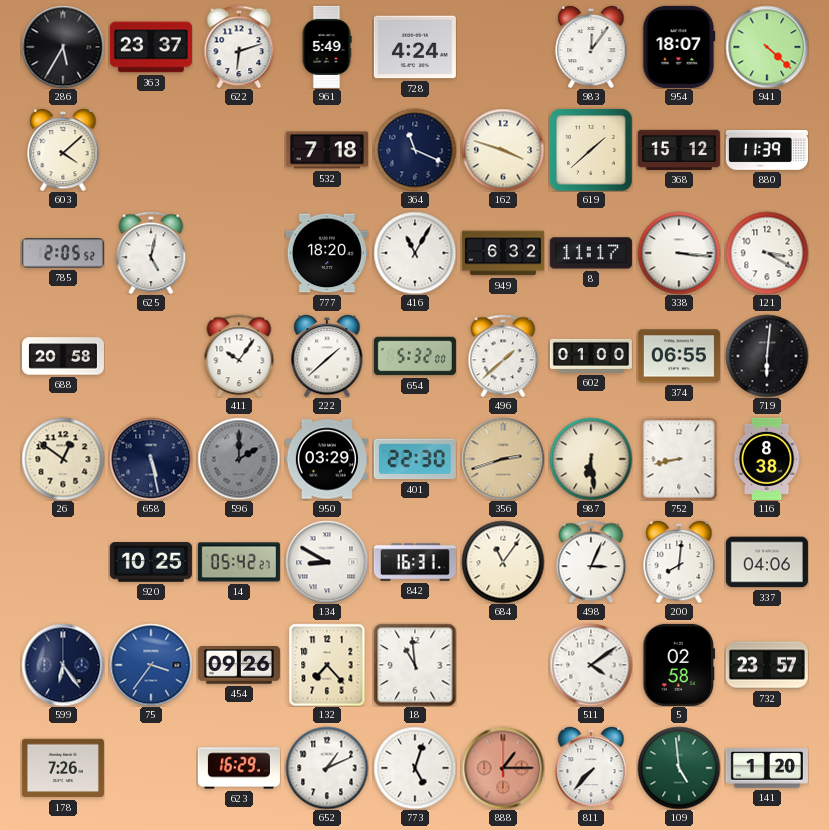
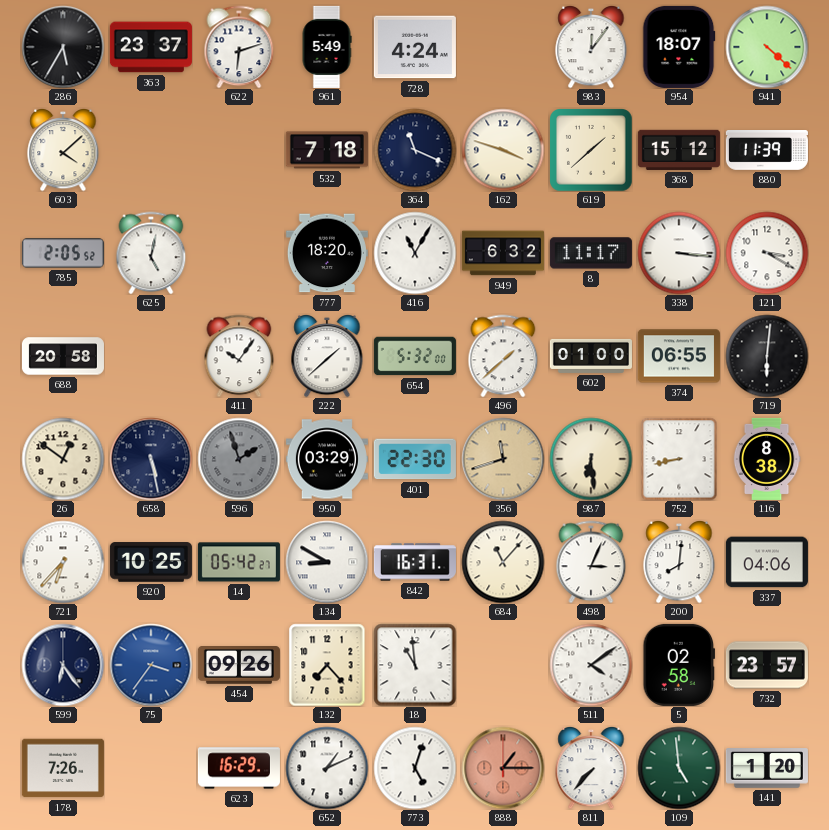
596: 2:00 -> 1:57 (239, 459)
356: 2:42 -> 11:42 (503, 459)
721: none -> 6:37 (63, 562)
684: 11:06 -> 11:07 (503, 562)
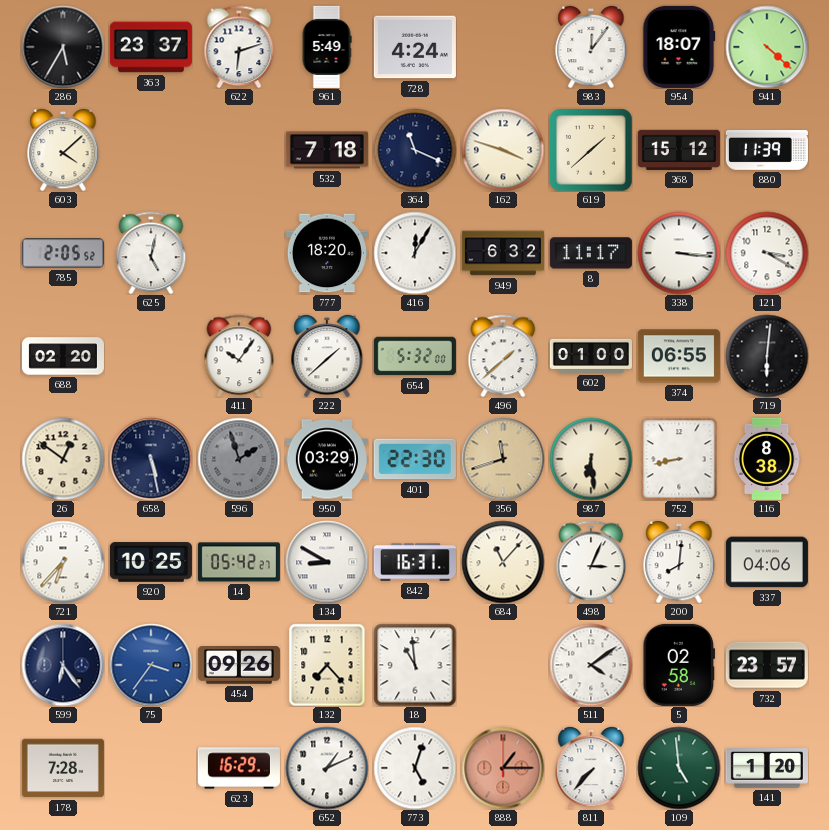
416: 11:05 -> 12:05 (415, 253)
688: 20:58 -> 02:20 (63, 356)
178: 7:26 -> 7:28 (63, 768)
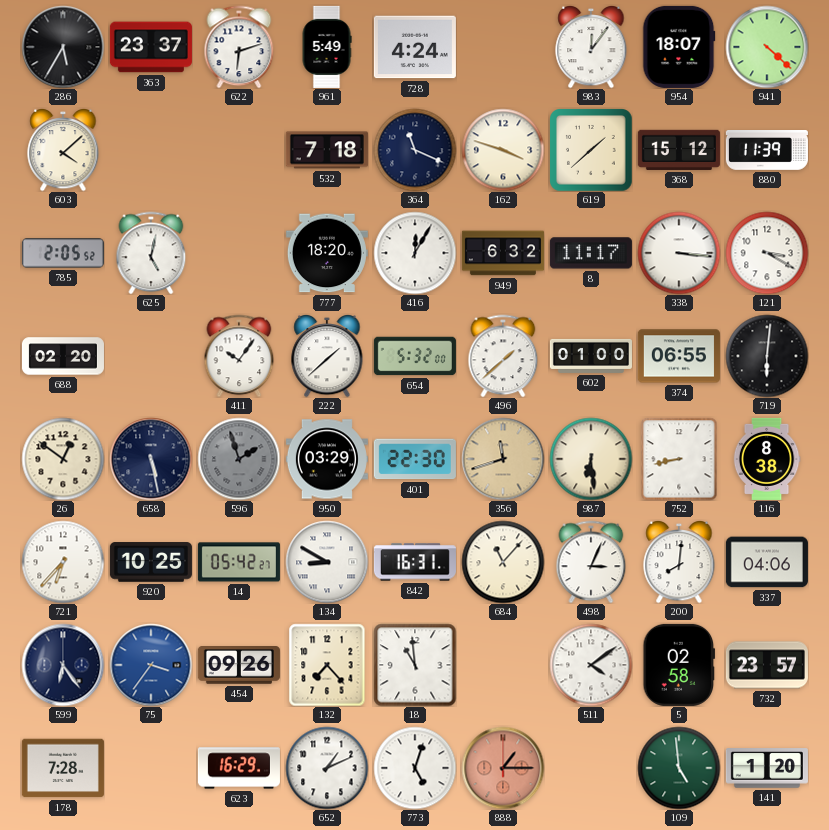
811: 7:37 -> none (591, 768)
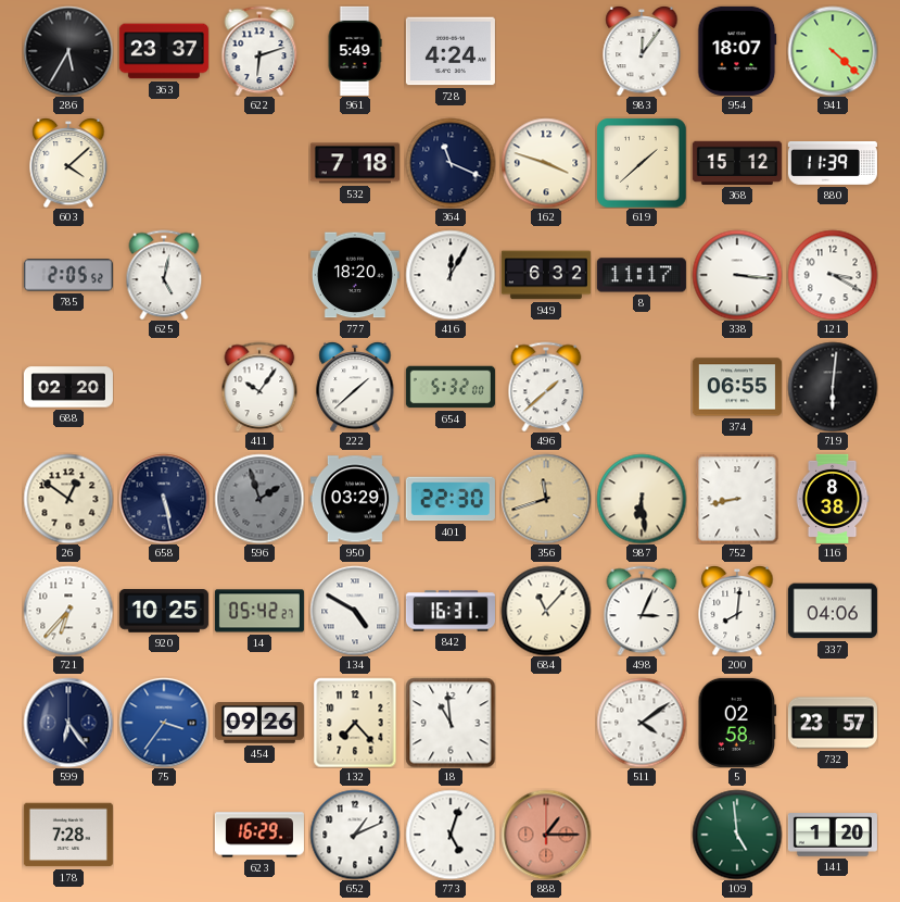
602: 01:00 -> none (591, 356)
134: 8:50 -> 4:50 (355, 611)
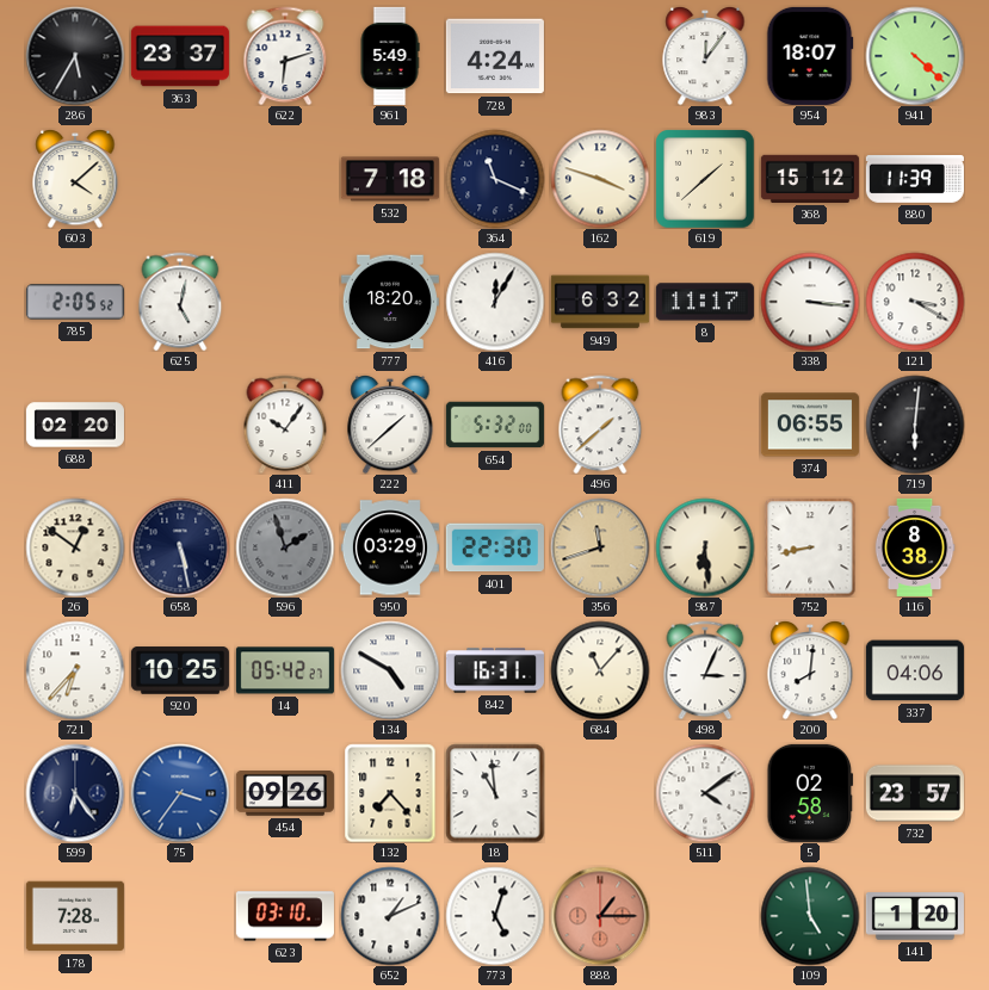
623: 16:29 -> 03:10 (285, 916)
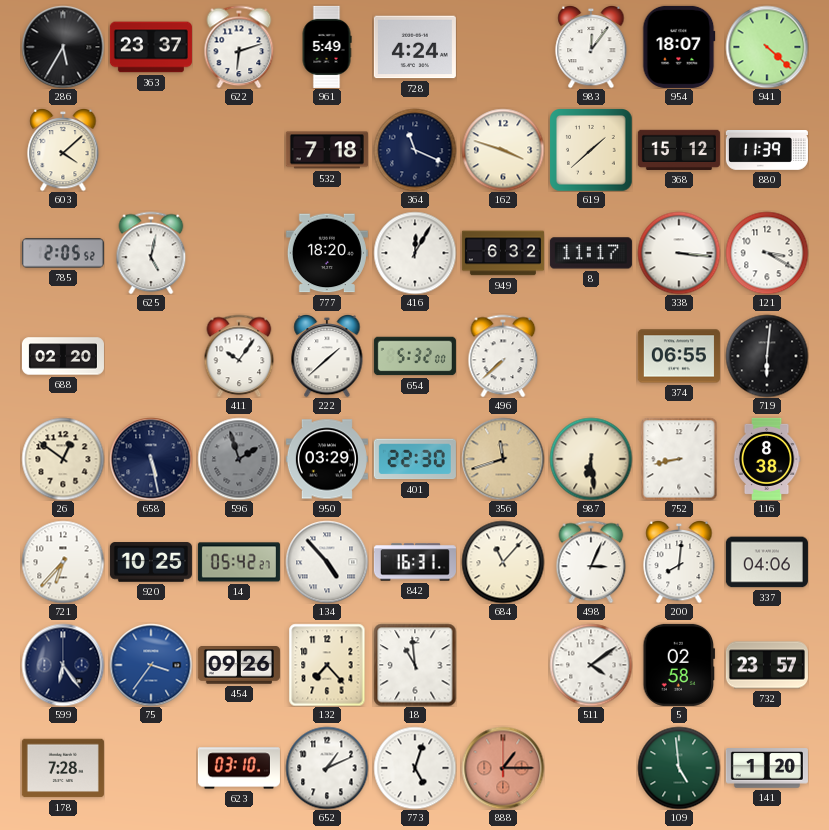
496: 1:38 -> 7:38 (503, 356)
134: 4:50 -> 4:53 (327, 562)
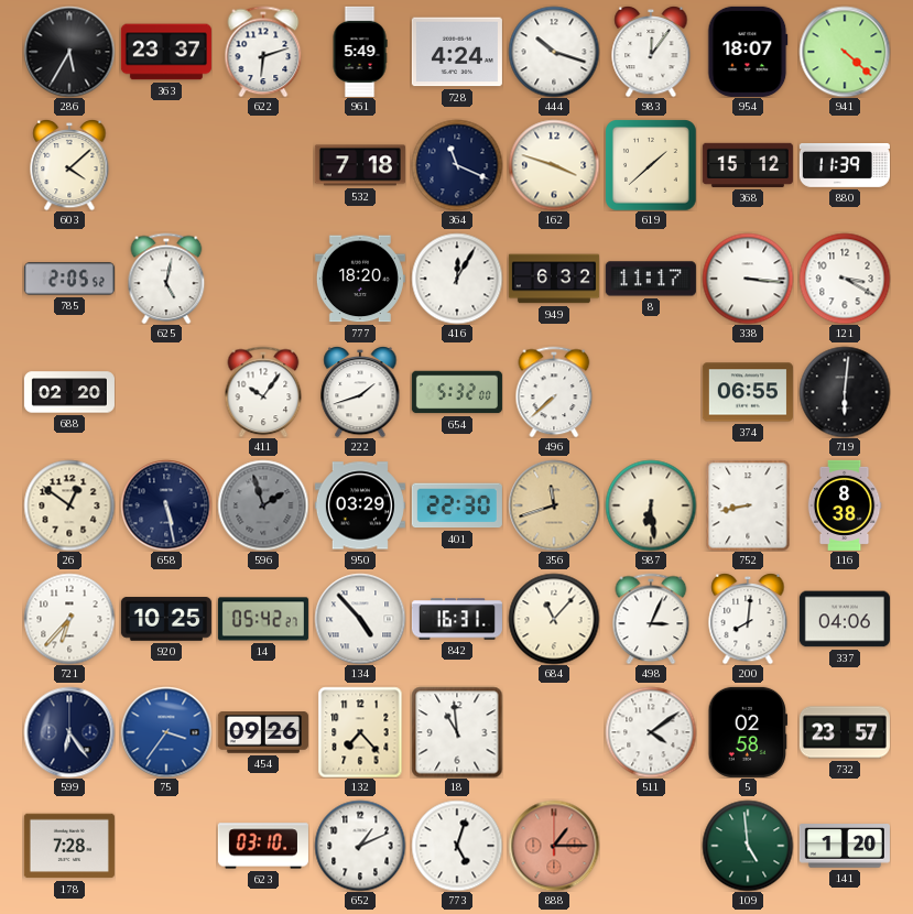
444: none -> 10:18 (554, 52)
222: 1:38 -> 1:42 (360, 392)
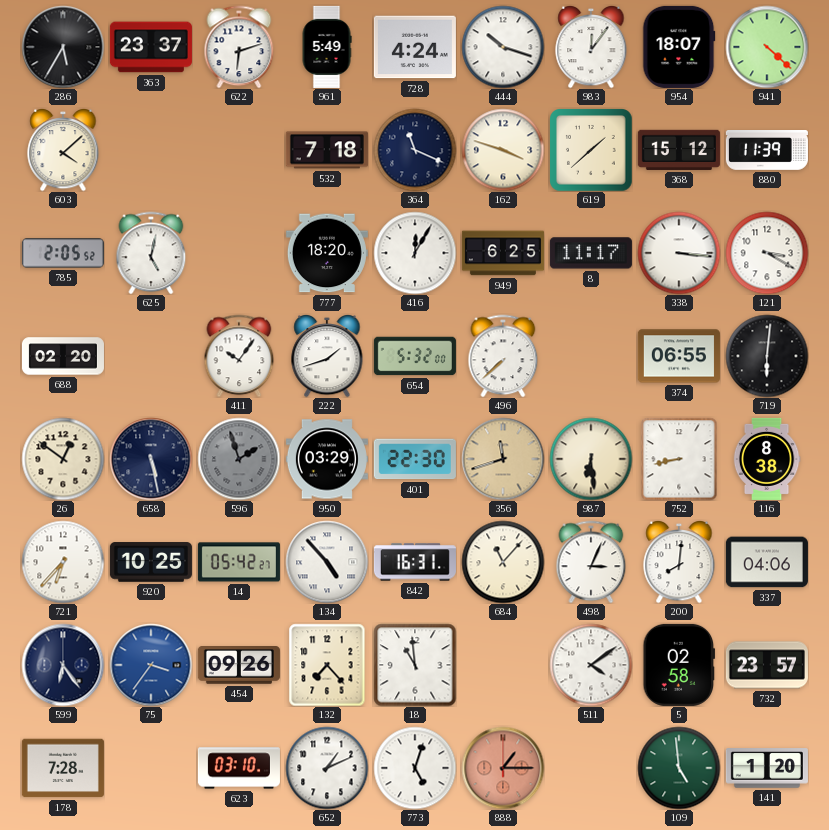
949: 6:32 -> 6:25 (503, 253)
